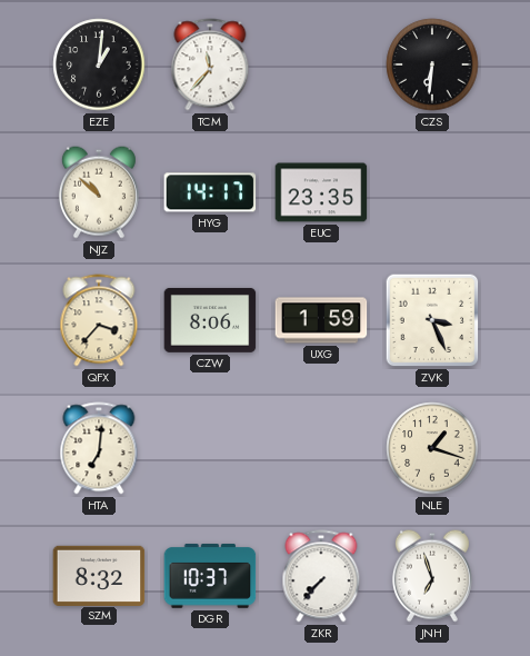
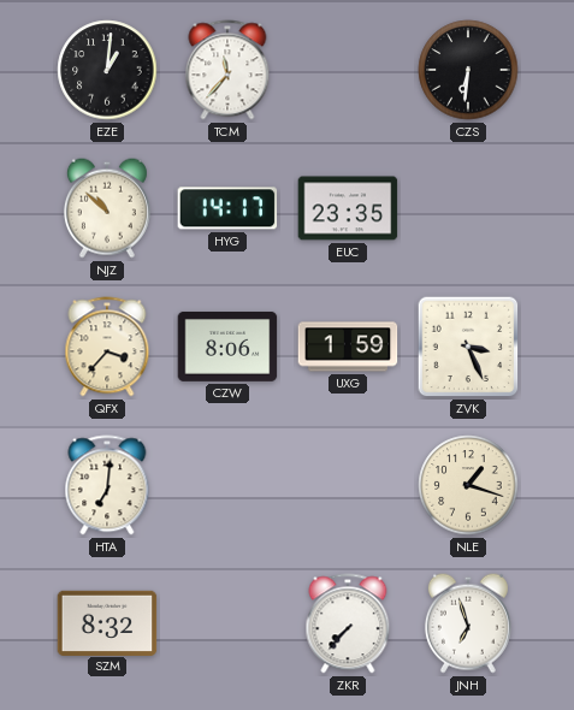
DGR: 10:37 -> none (210, 576)
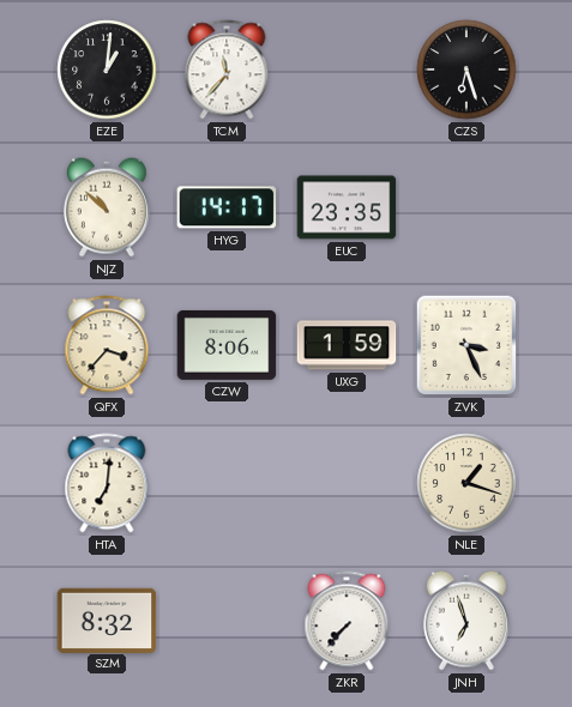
CZS: 6:31 -> 6:27 (466, 70)
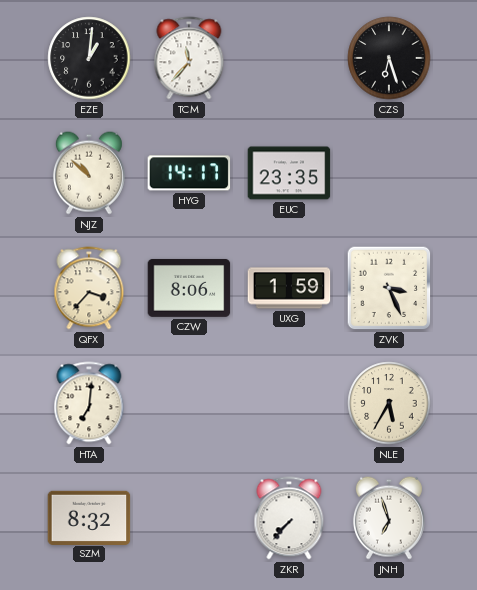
NLE: 1:18 -> 5:35 (389, 403)
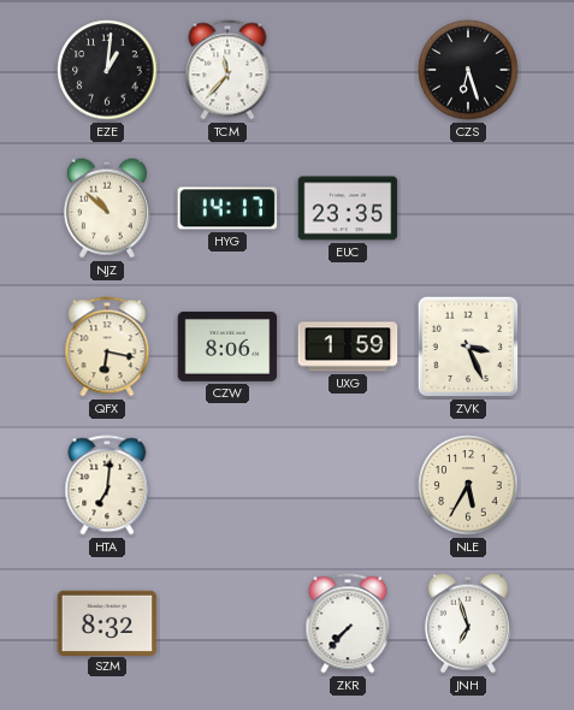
QFX: 3:37 -> 6:17 (107, 347)
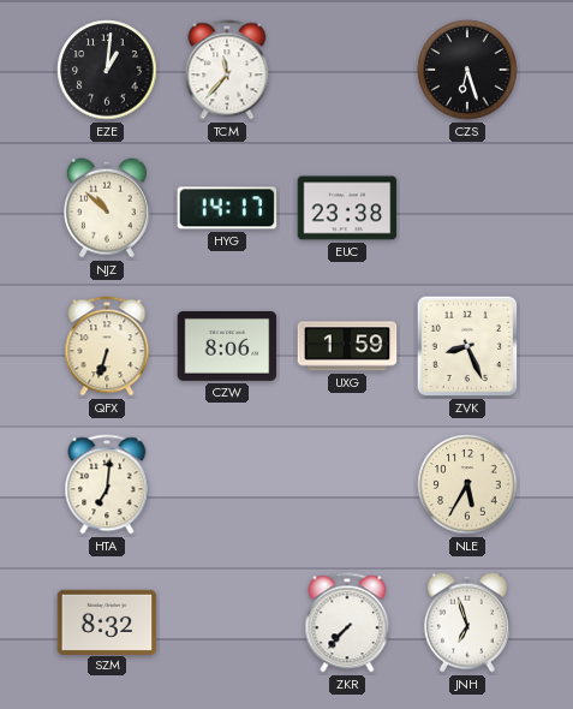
EUC: 23:35 -> 23:38 (347, 208)
QFX: 6:17 -> 6:33 (107, 346)
ZVK: 3:26 -> 8:26 (467, 346)
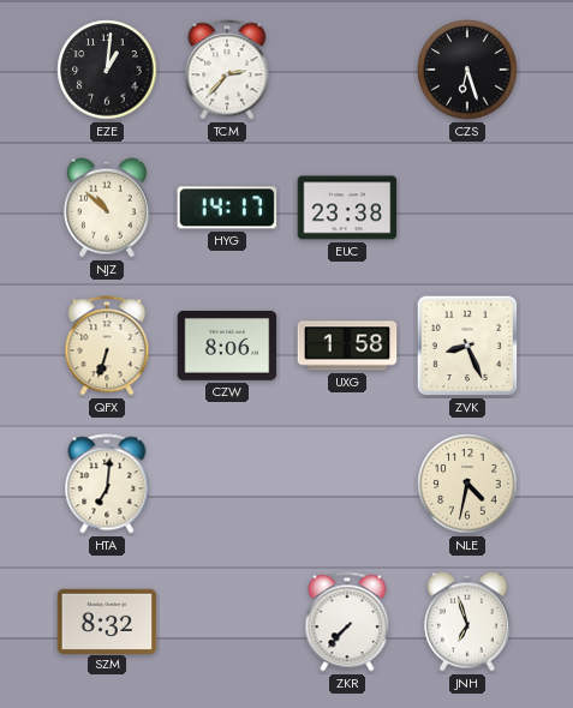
TCM: 11:37 -> 2:37 (227, 70)
UXG: 1:59 -> 1:58 (347, 346)
NLE: 5:35 -> 4:32 (467, 484)
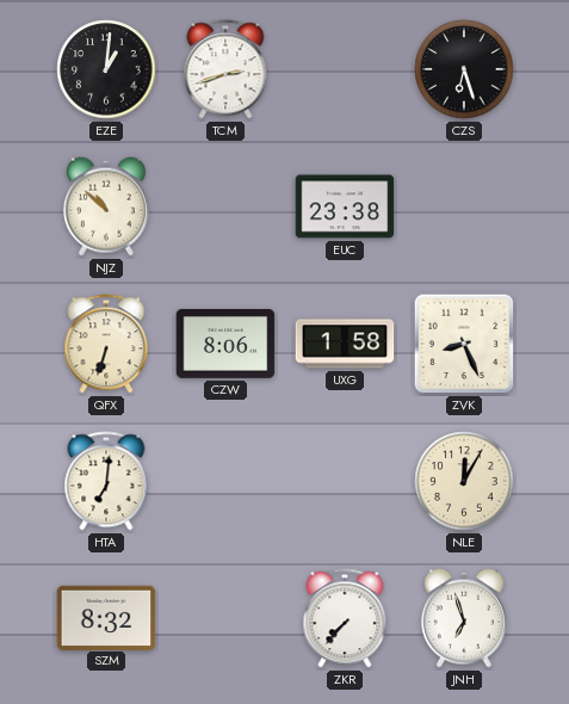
TCM: 2:37 -> 2:42 (225, 69)
HYG: 14:17 -> none (227, 208)
NLE: 4:32 -> 12:05 (464, 481)
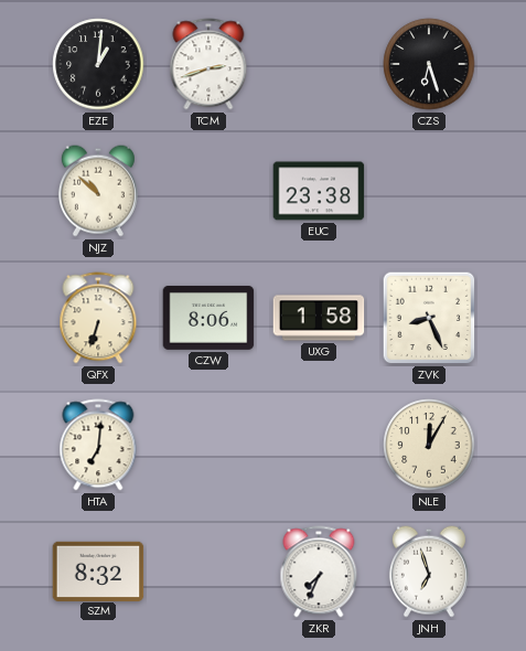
ZKR: 7:37 -> 7:34 (319, 572)
